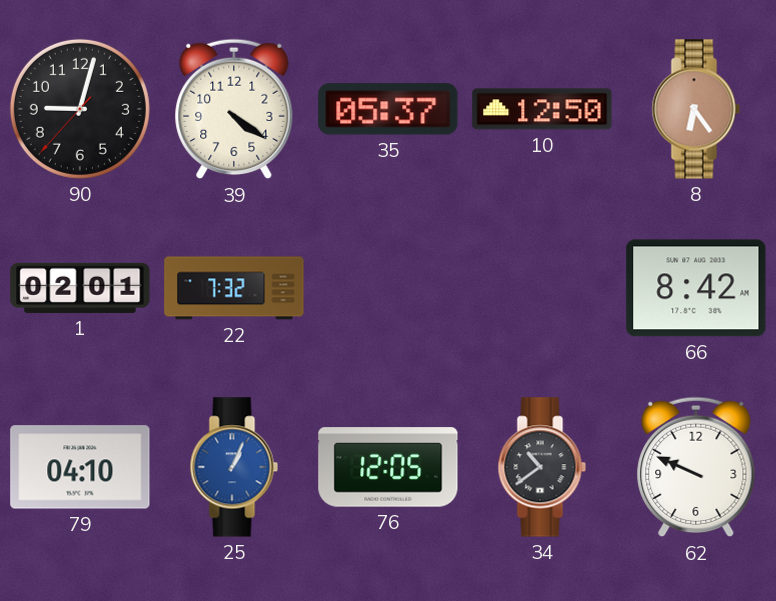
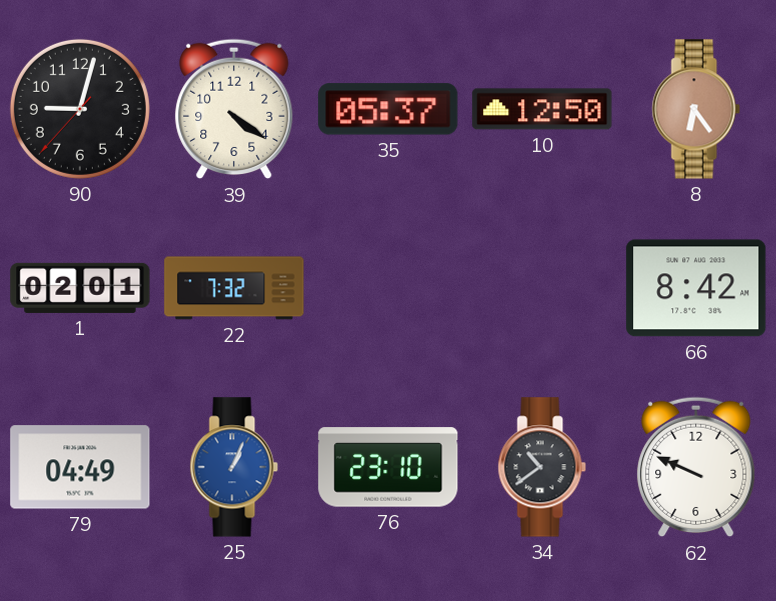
79: 04:10 -> 04:49 (80, 467)
76: 12:05 -> 23:10 (388, 467)
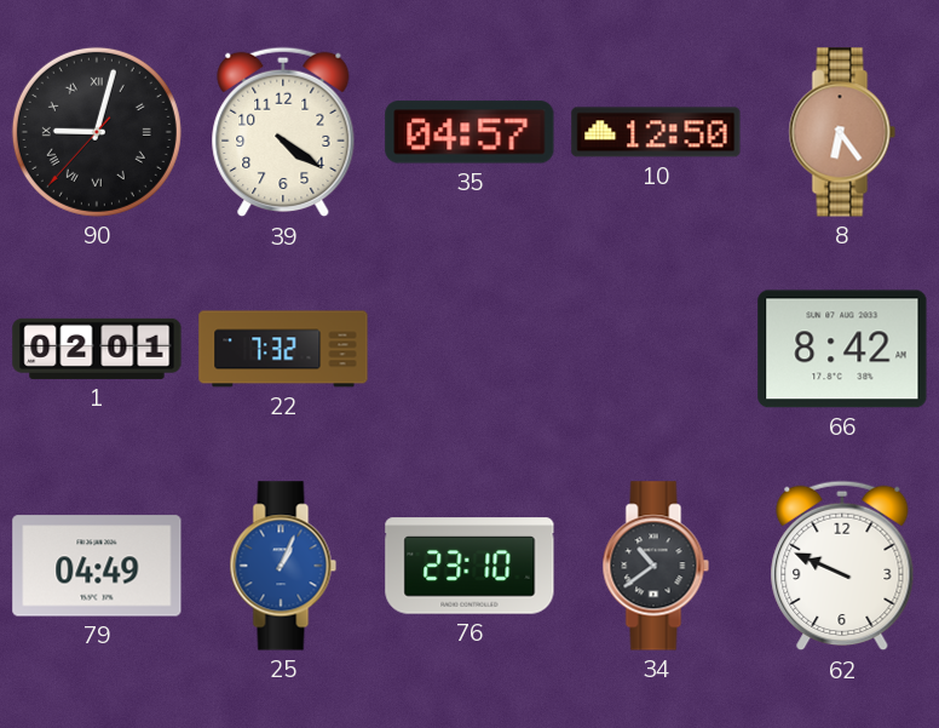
90 numerals: Arabic -> Roman (97, 132)
35: 05:37 -> 04:57 (469, 132)
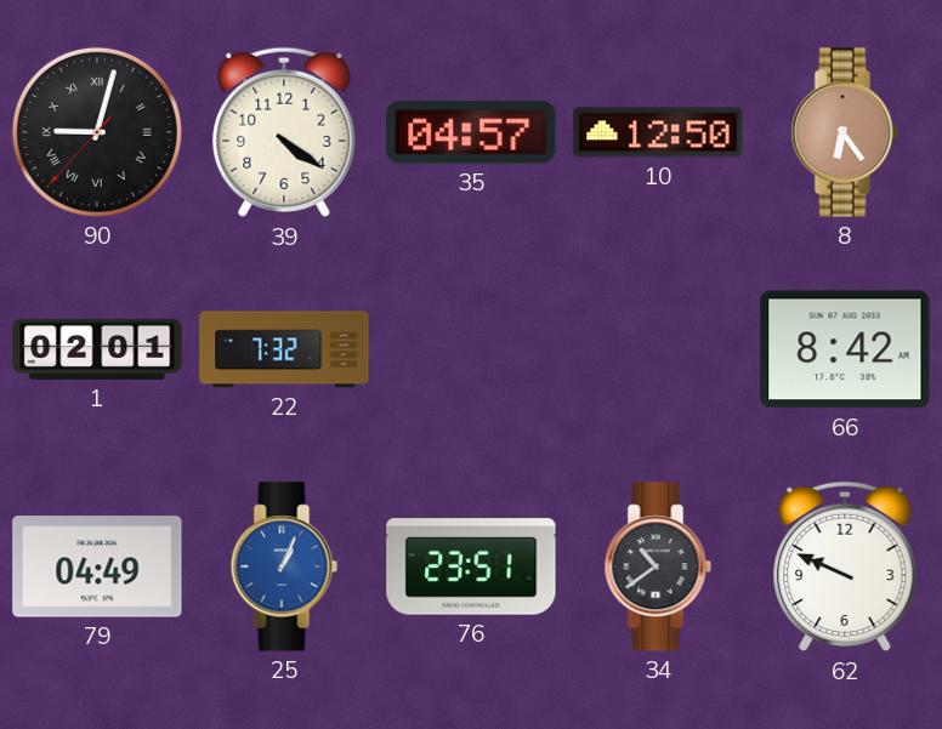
76: 23:10 -> 23:51 (471, 566)
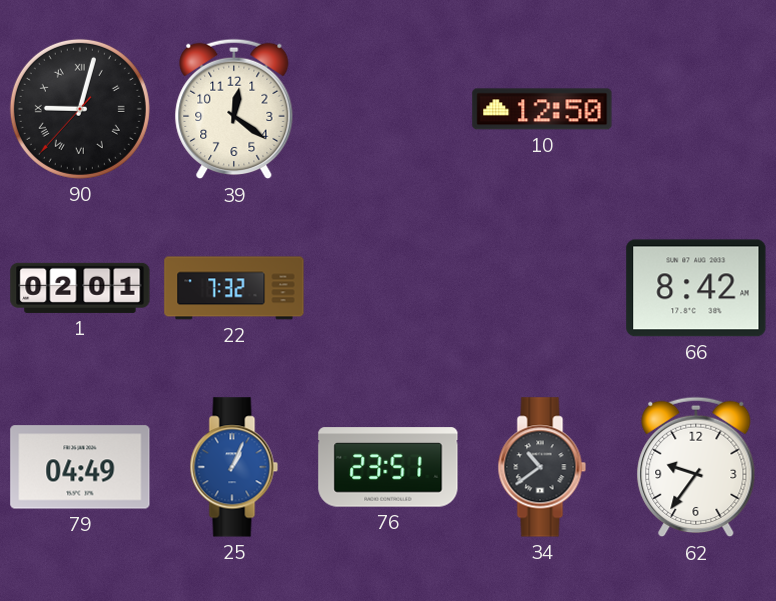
39: 4:21 -> 12:21 (234, 109)
35: 04:57 -> none (471, 132)
8: 6:24 -> none (845, 132)
62: 9:49 -> 9:36 (696, 467)
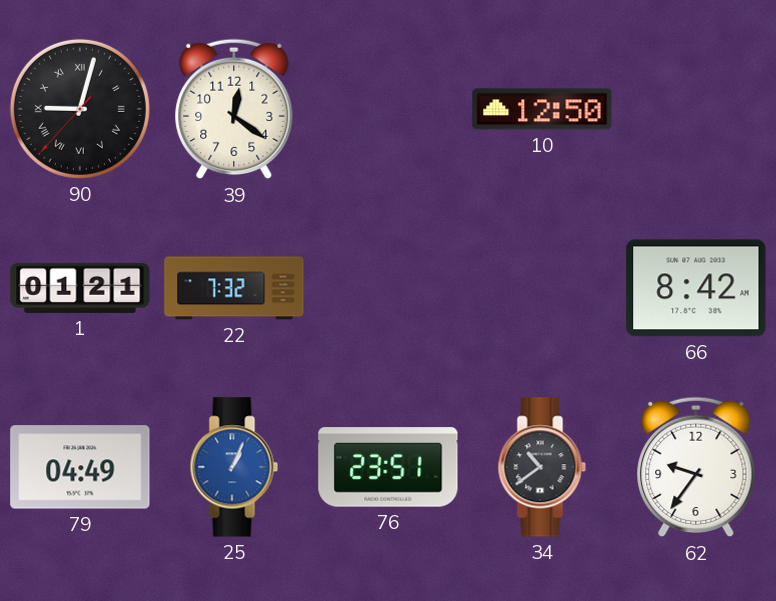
1: 02:01 -> 01:21 (80, 288)
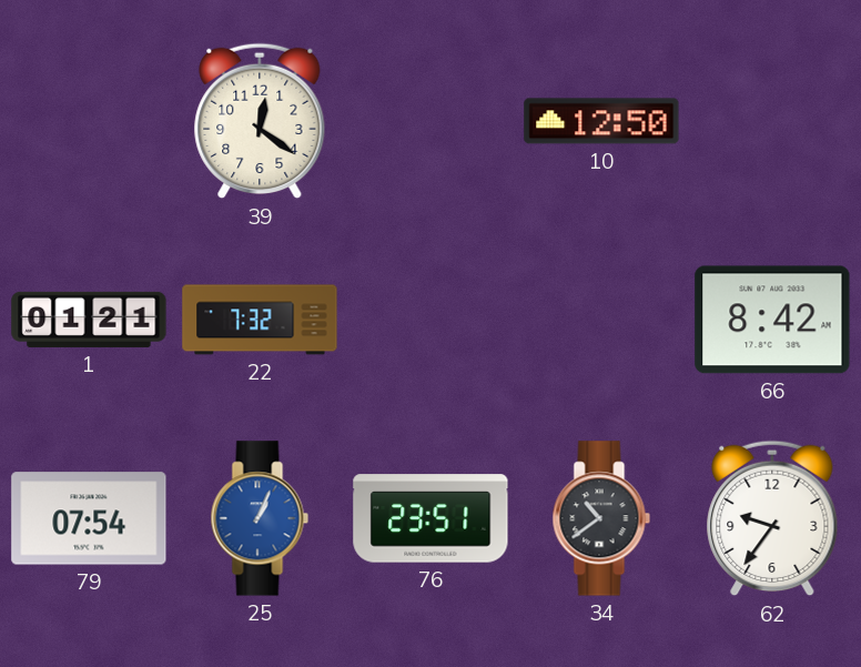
90: 9:02 -> none (80, 109)
79: 04:49 -> 07:54 (89, 518)
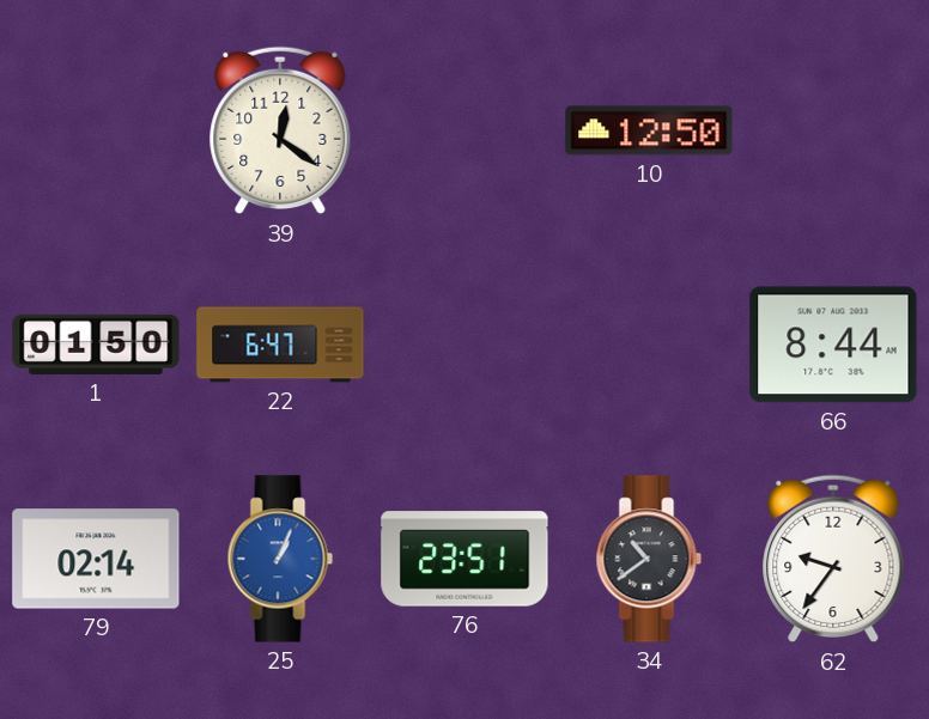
1: 01:21 -> 01:50 (96, 345)
22: 7:32 -> 6:47 (280, 345)
66: 8:42 -> 8:44 (833, 345)
79: 07:54 -> 02:14 (96, 559)
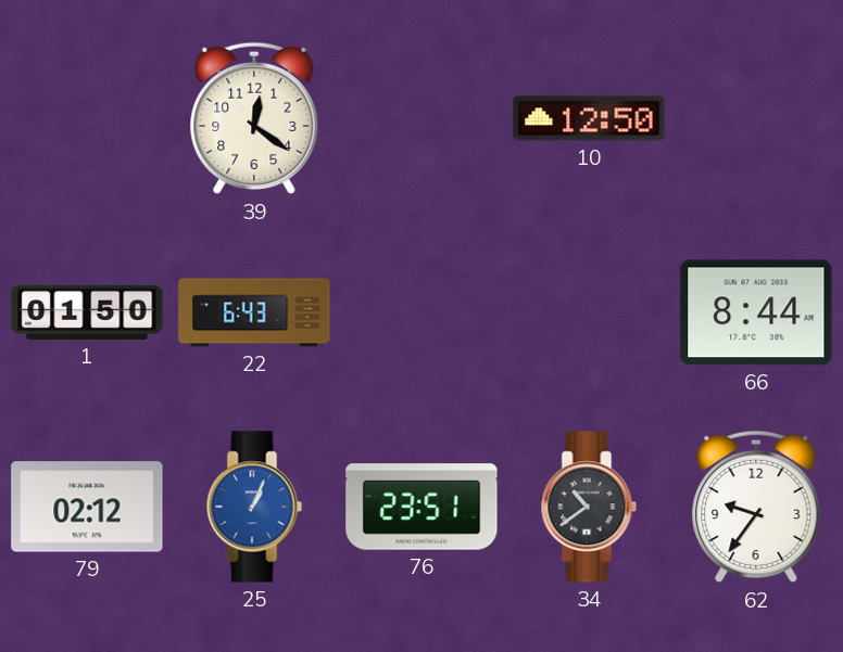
22: 6:47 -> 6:43 (254, 312)
79: 02:14 -> 02:12 (87, 507)
